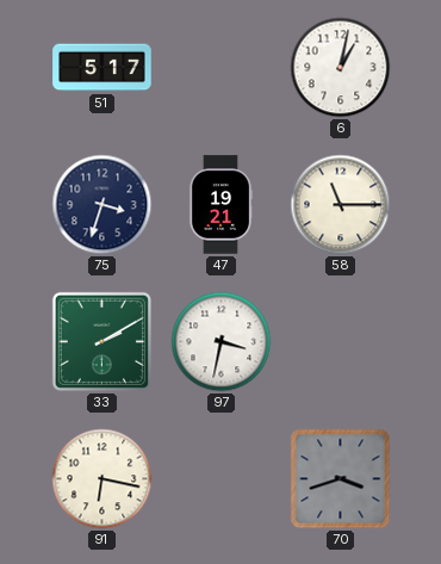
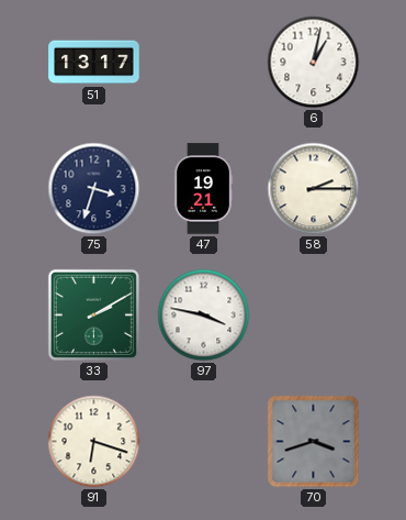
51: 5:17 -> 13:17 (94, 63)
58: 11:15 -> 2:15 (314, 189)
97: 3:32 -> 3:47 (204, 316)
91: 6:17 -> 6:18 (94, 442)
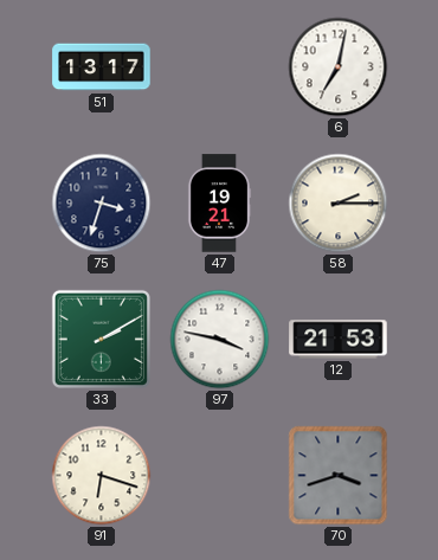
6: 1:02 -> 7:02 (339, 67)
12: none -> 21:53 (339, 340)
